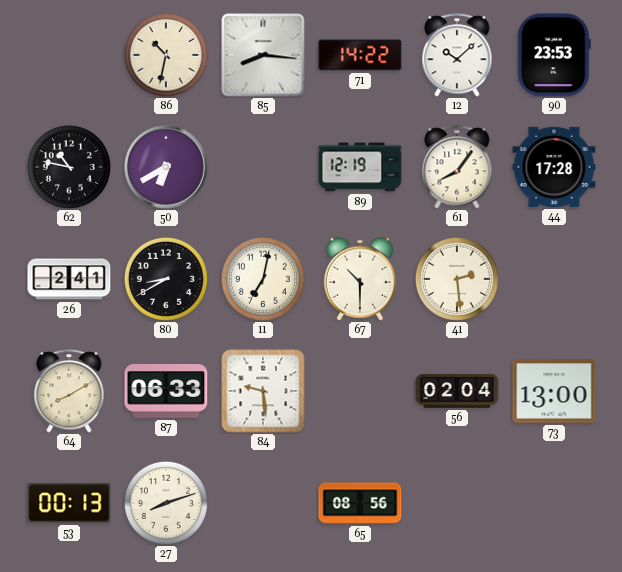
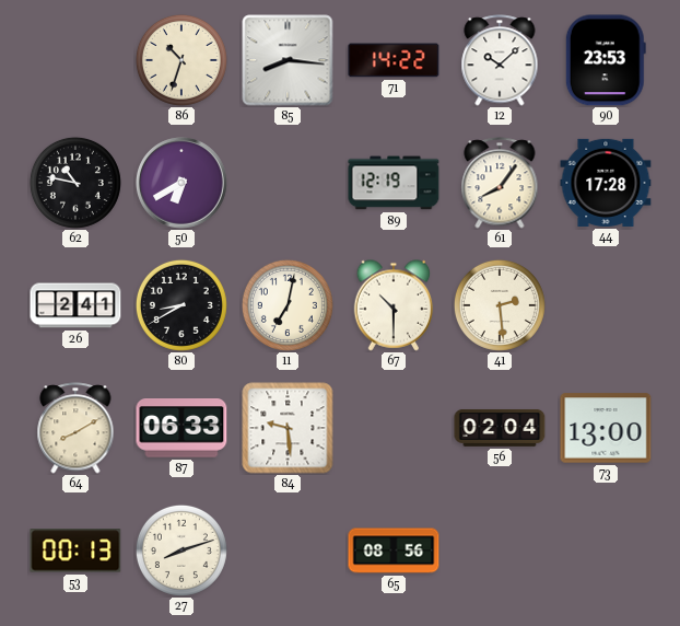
86: 10:32 -> 10:33 (181, 60)
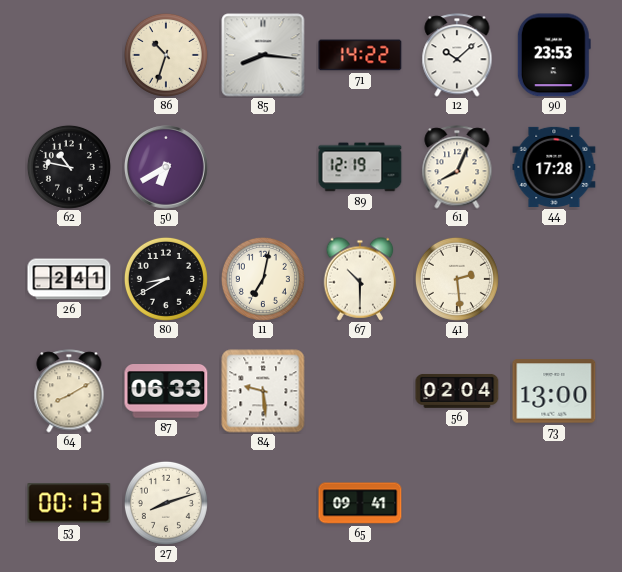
61: 8:06 -> 8:04 (457, 167)
65: 08:56 -> 09:41 (360, 503)
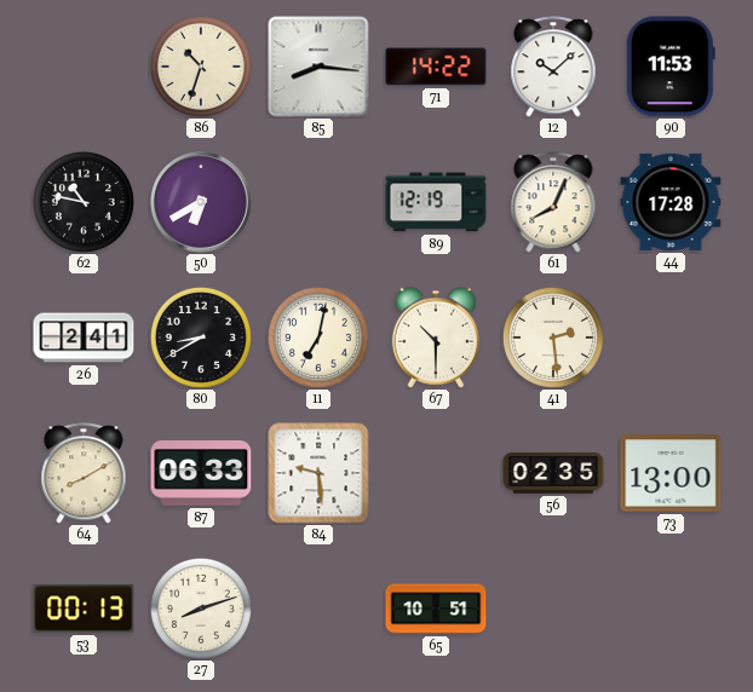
90: 23:53 -> 11:53 (671, 67)
56: 02:04 -> 02:35 (553, 473)
65: 09:41 -> 10:51 (436, 609)
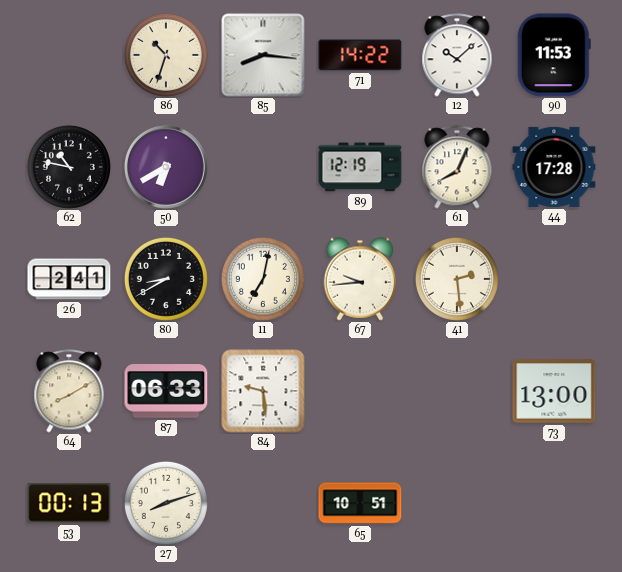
67: 10:30 -> 9:44 (360, 279)
56: 02:35 -> none (553, 473)
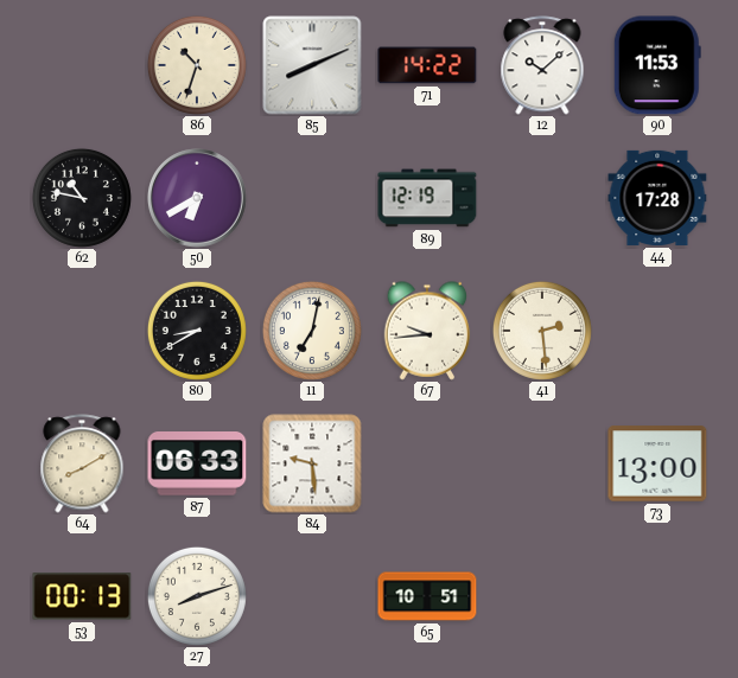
85: 8:16 -> 8:11 (312, 65)
61: 8:04 -> none (457, 167)
26: 2:41 -> none (69, 279)
